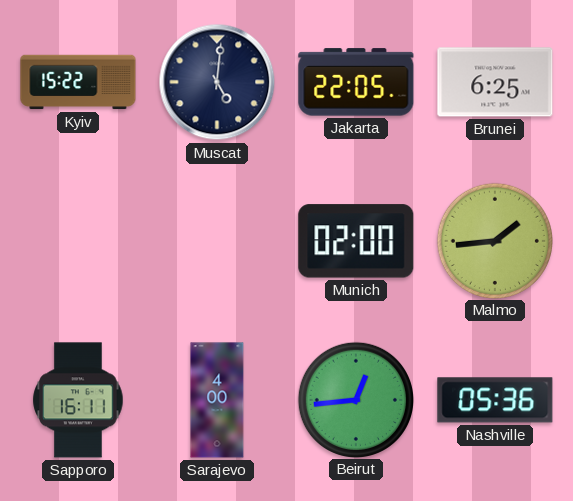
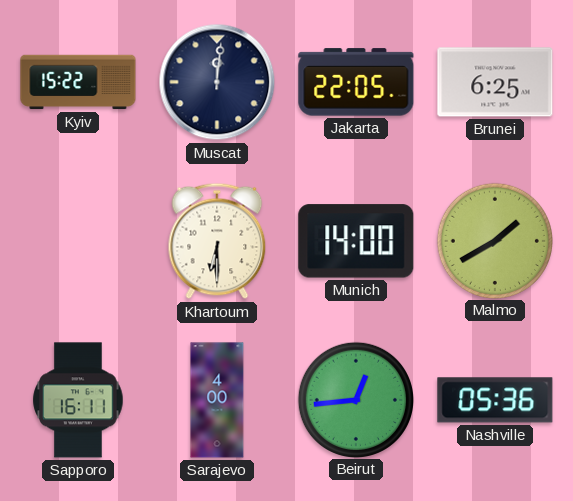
Muscat: 5:01 -> 12:01 (217, 82)
Khartoum: none -> 6:30 (217, 241)
Munich: 02:00 -> 14:00 (356, 241)
Malmo: 1:44 -> 1:40 (494, 240)
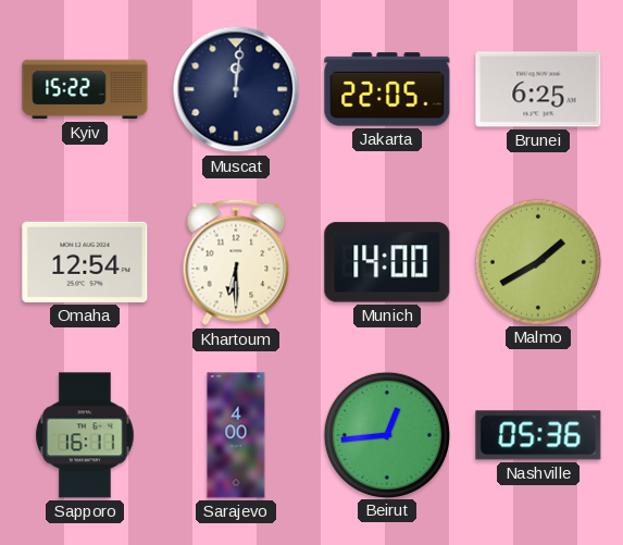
Omaha: none -> 12:54 (85, 262)
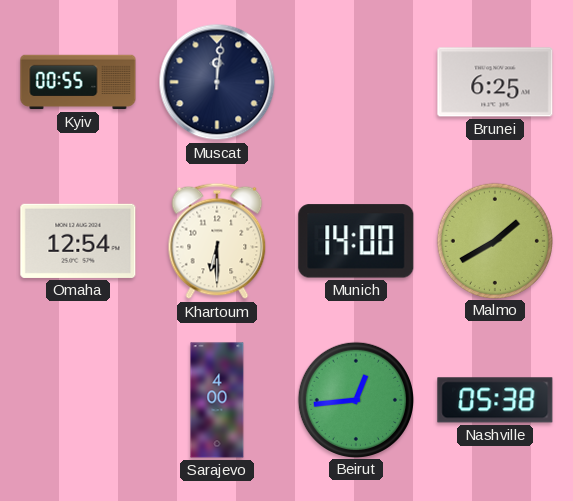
Kyiv: 15:22 -> 00:55 (78, 82)
Jakarta: 22:05 -> none (387, 89)
Sapporo: 16:11 -> none (85, 435)
Nashville: 05:36 -> 05:38 (495, 400)
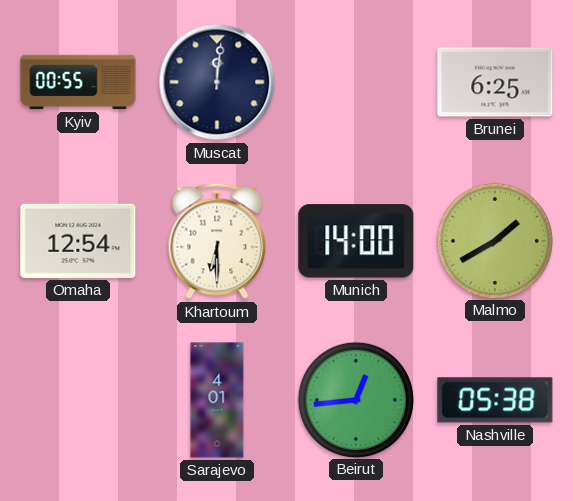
Sarajevo: 4:00 -> 4:01 (217, 400)
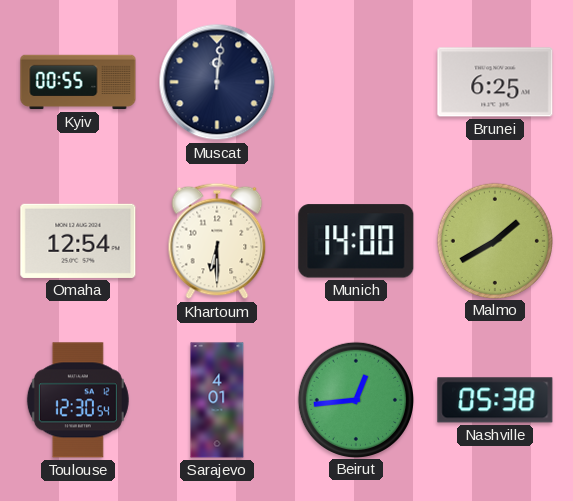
Toulouse: none -> 12:30 (78, 400)
